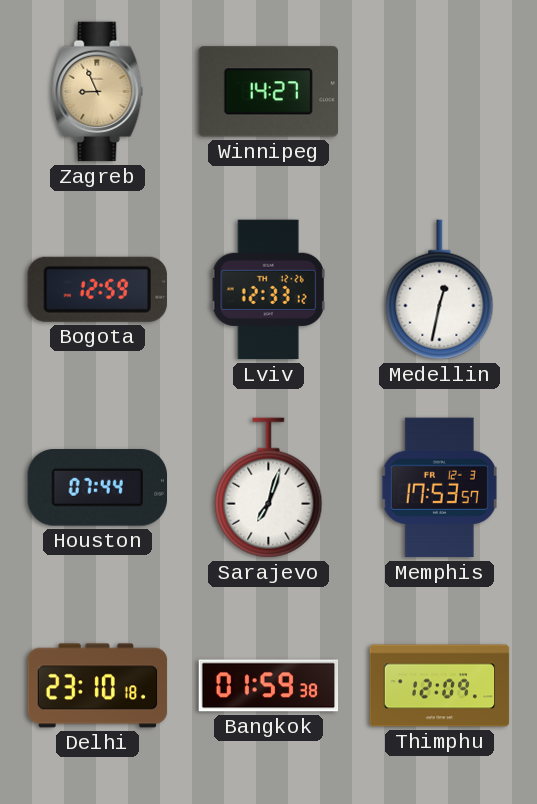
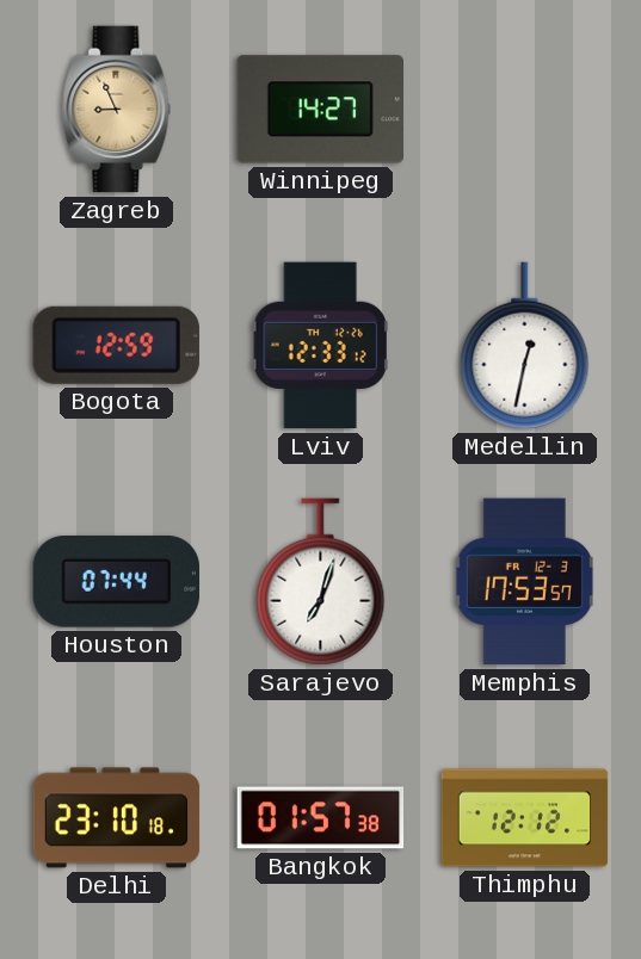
Bangkok: 01:59 -> 01:57 (321, 818)
Thimphu: 12:09 -> 12:12 (525, 818)
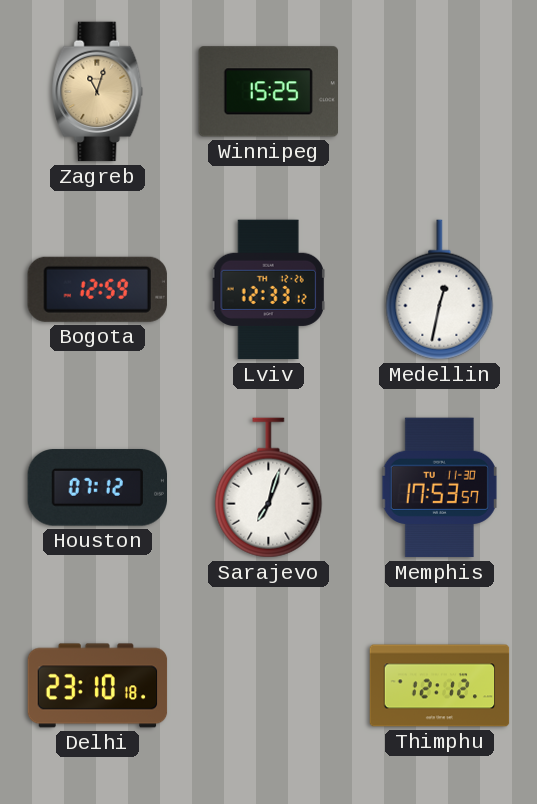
Zagreb: 8:56 -> 11:03 (98, 92)
Winnipeg: 14:27 -> 15:25 (268, 92)
Houston: 07:44 -> 07:12 (97, 488)
Memphis date: FR 12-3 -> TU 11-30 (439, 488)
Bangkok: 01:57 -> none (321, 818)
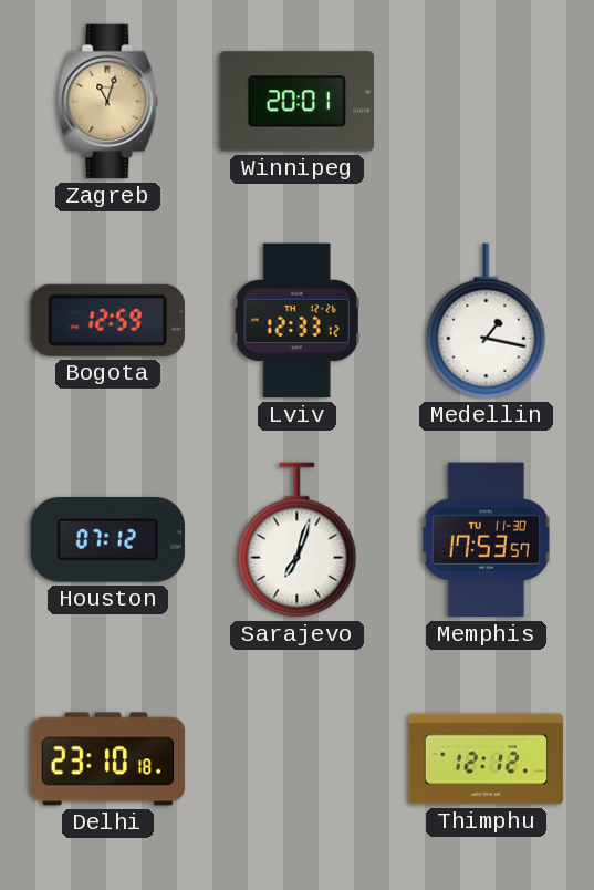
Winnipeg: 15:25 -> 20:01 (296, 102)
Medellin: 12:32 -> 1:17 (487, 321)
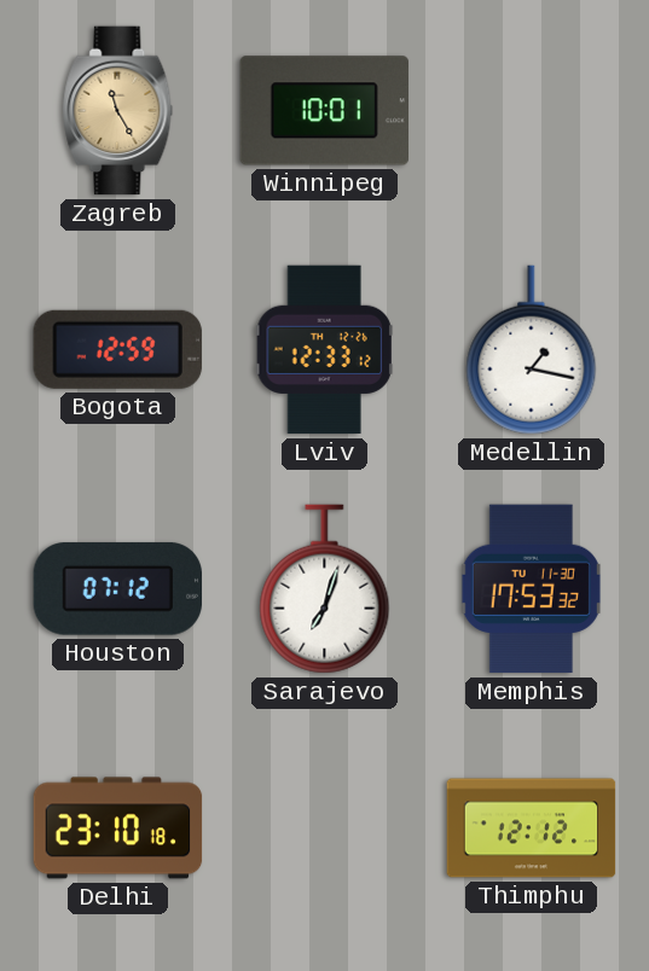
Zagreb: 11:03 -> 11:25 (118, 111)
Winnipeg: 20:01 -> 10:01 (324, 111)
Memphis: 17:53:57 -> 17:53:32 (531, 589)
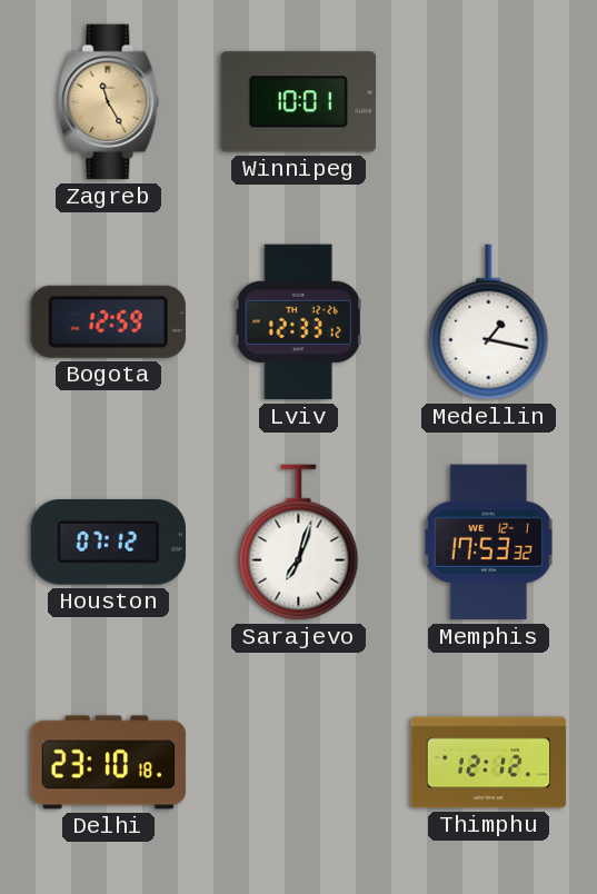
Memphis date: TU 11-30 -> WE 12-1 (488, 543)
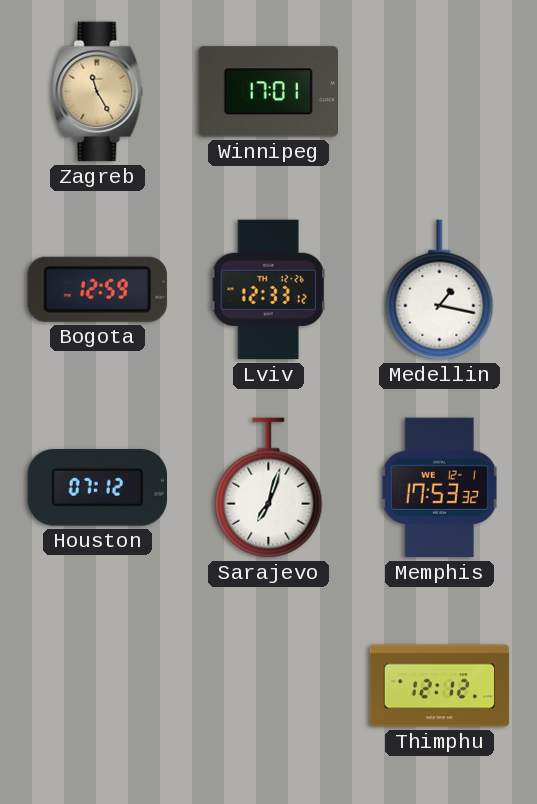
Winnipeg: 10:01 -> 17:01 (268, 92)
Delhi: 23:10 -> none (109, 763)
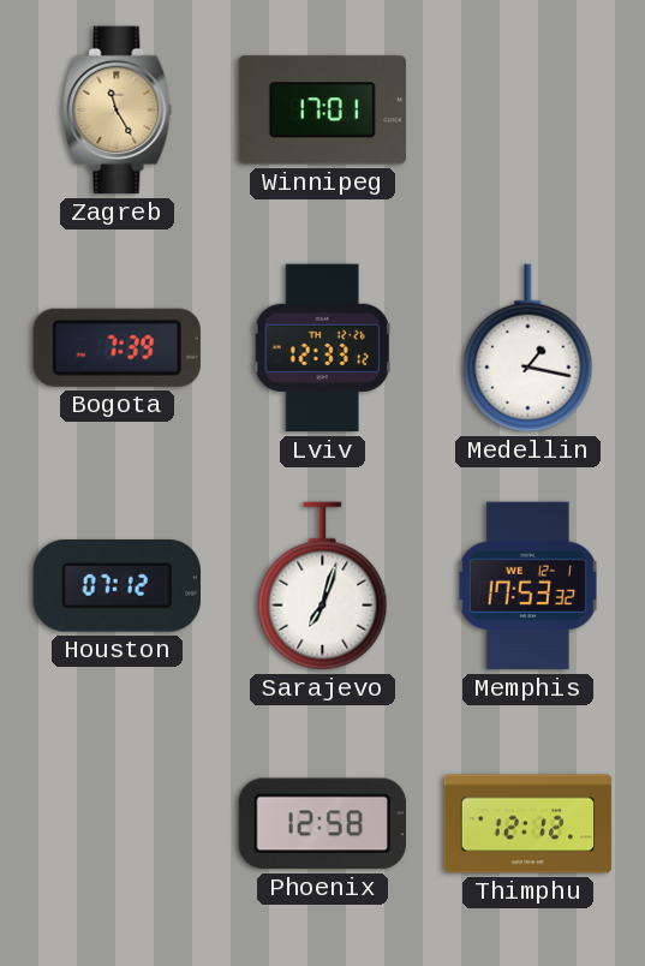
Bogota: 12:59 -> 7:39 (117, 347)
Phoenix: none -> 12:58 (322, 824)
